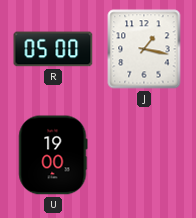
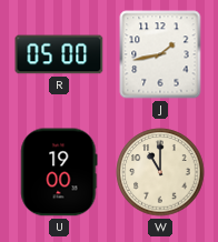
J: 1:17 -> 1:43 (160, 54)
W: none -> 11:00 (160, 172)
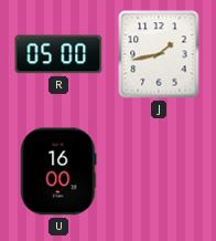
U: 19:00 -> 16:00 (58, 171)
W: 11:00 -> none (160, 172)
